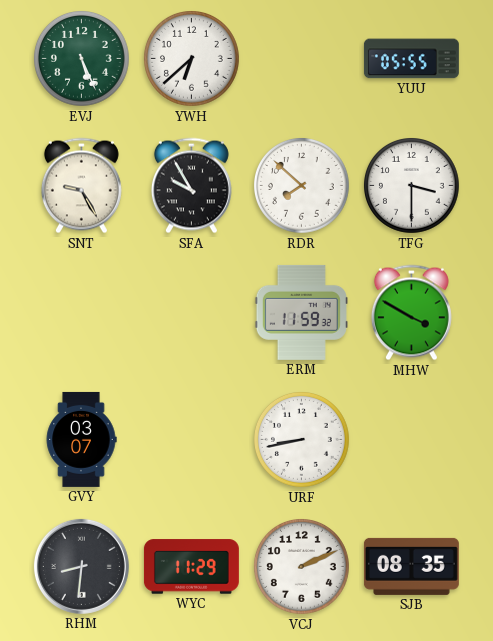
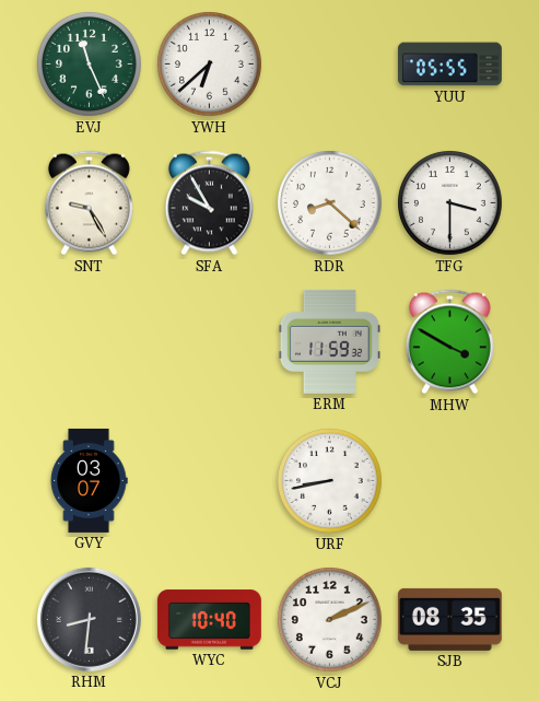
EVJ: 5:26 -> 11:26 (90, 65)
RDR: 7:52 -> 8:22 (330, 203)
WYC: 11:29 -> 10:40 (209, 620)
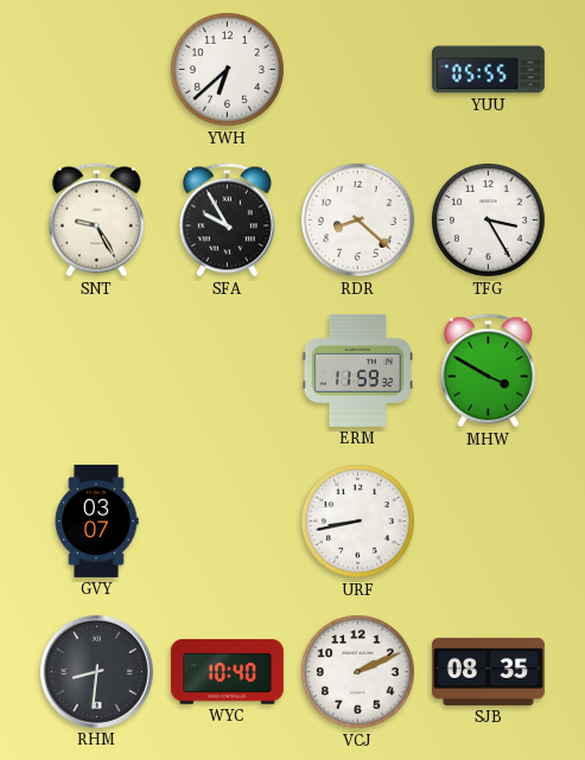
EVJ: 11:26 -> none (90, 65)
TFG: 3:30 -> 3:25 (489, 221)
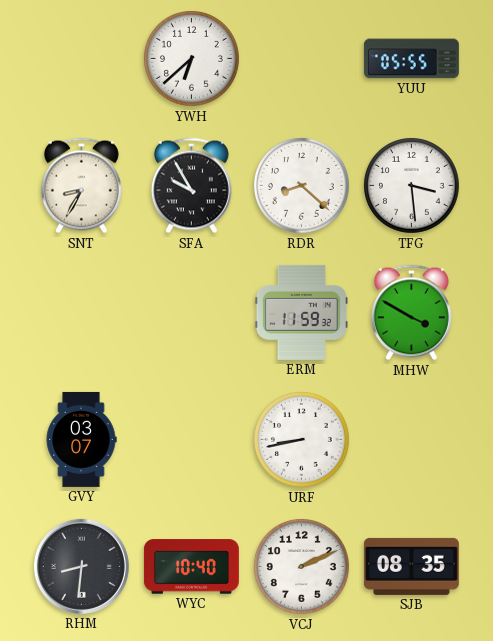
SNT: 9:25 -> 8:35 (81, 186)
TFG: 3:25 -> 3:29 (412, 186)
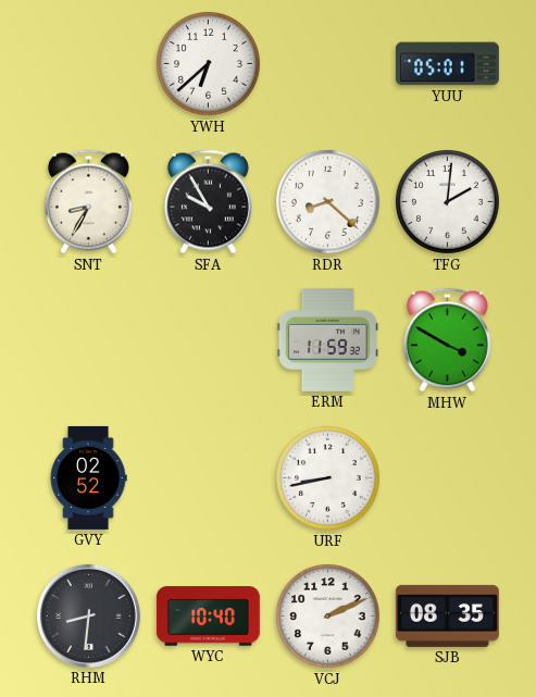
YUU: 05:55 -> 05:01 (447, 64)
TFG: 3:29 -> 2:01 (448, 202)
GVY: 03:07 -> 02:52 (88, 477)
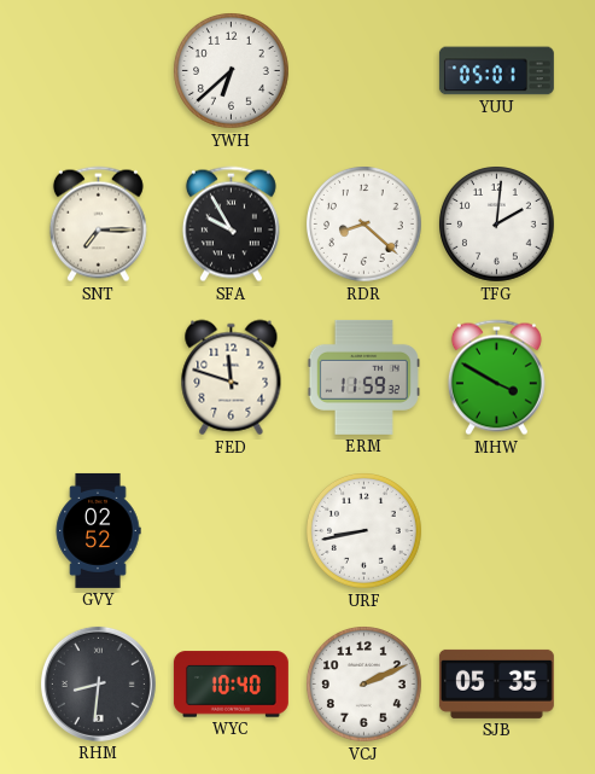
SNT: 8:35 -> 7:15 (98, 225)
FED: none -> 11:48 (232, 378)
SJB: 08:35 -> 05:35 (496, 683)
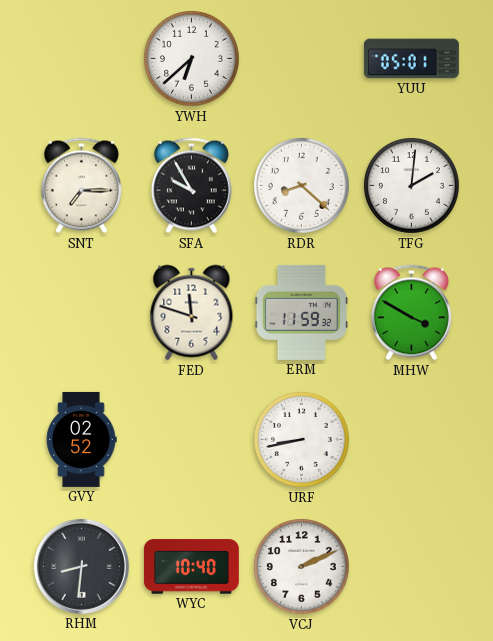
SJB: 05:35 -> none (496, 683)
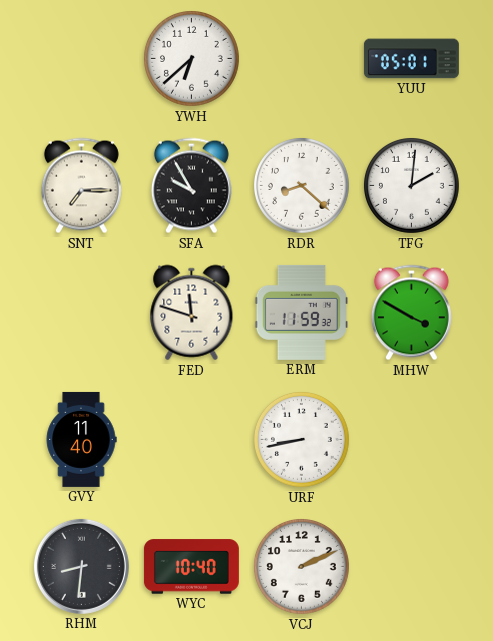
GVY: 02:52 -> 11:40 (81, 439)
